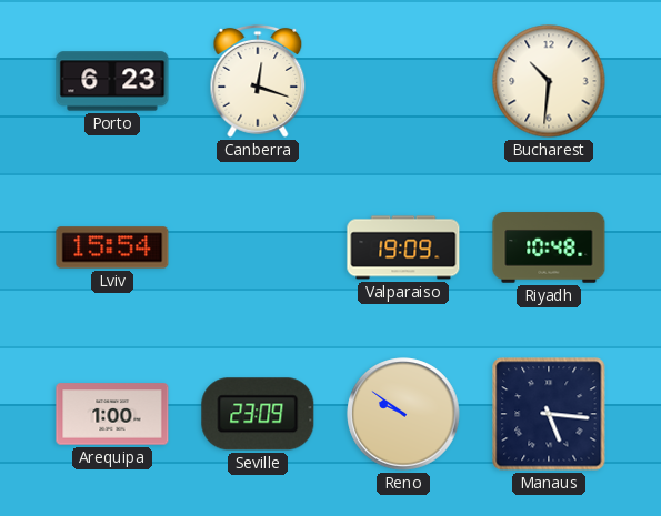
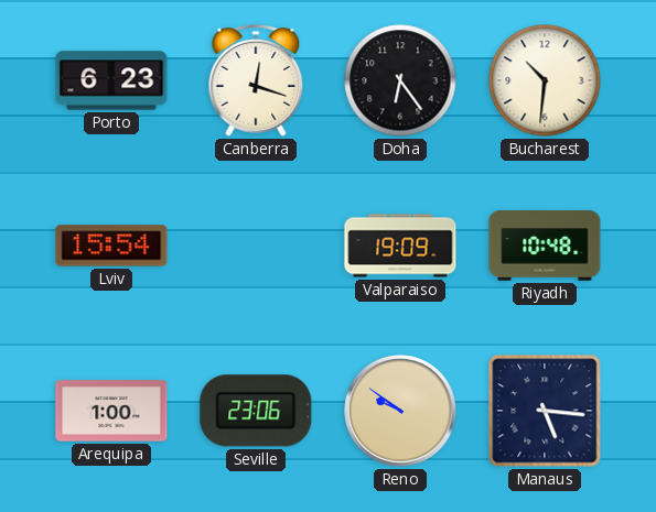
Doha: none -> 6:24 (400, 80)
Seville: 23:09 -> 23:06 (256, 411)
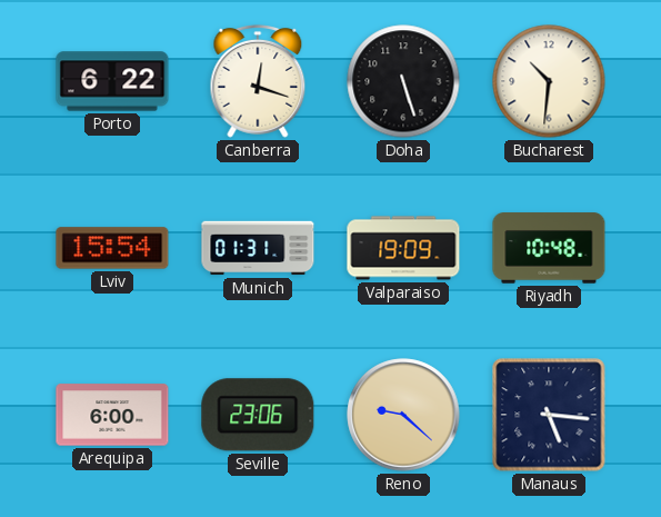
Porto: 6:23 -> 6:22 (112, 81)
Doha: 6:24 -> 5:27 (403, 81)
Munich: none -> 01:31 (258, 248)
Arequipa: 1:00 -> 6:00 (112, 415)
Reno: 9:51 -> 9:22 (403, 415)
